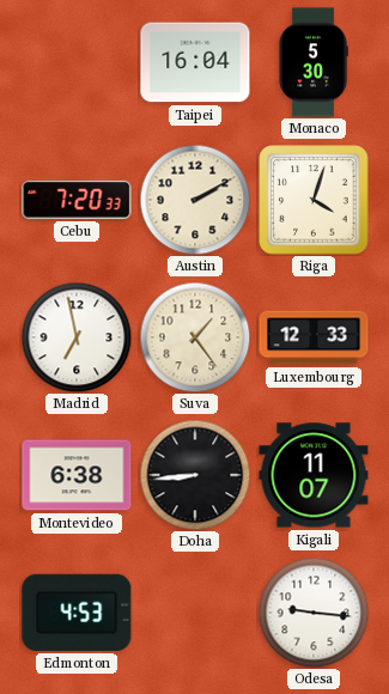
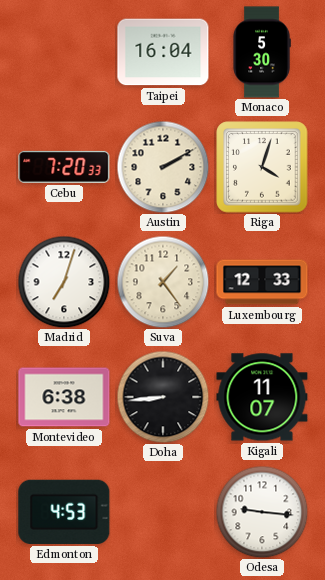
Madrid: 6:58 -> 7:03 (64, 282)
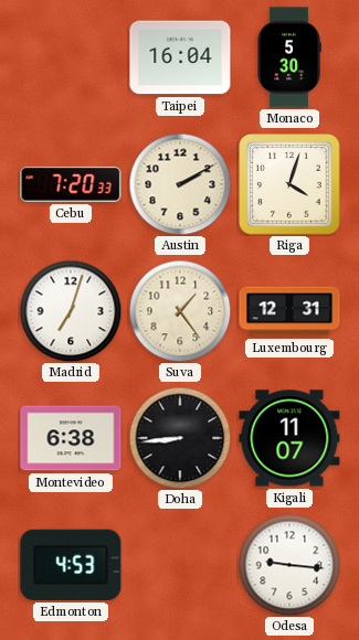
Luxembourg: 12:33 -> 12:31 (289, 311)
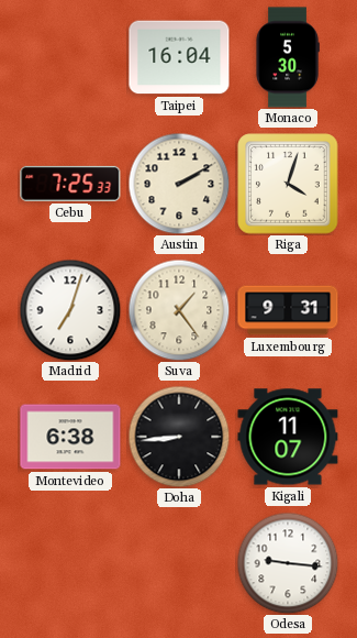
Cebu: 7:20 -> 7:25 (70, 184)
Luxembourg: 12:31 -> 9:31 (288, 310)
Edmonton: 4:53 -> none (71, 565)
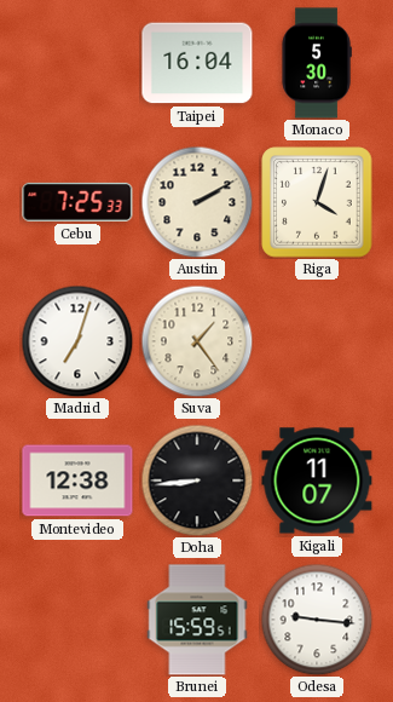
Luxembourg: 9:31 -> none (288, 310)
Montevideo: 6:38 -> 12:38 (77, 481)
Brunei: none -> 15:59 (197, 620)
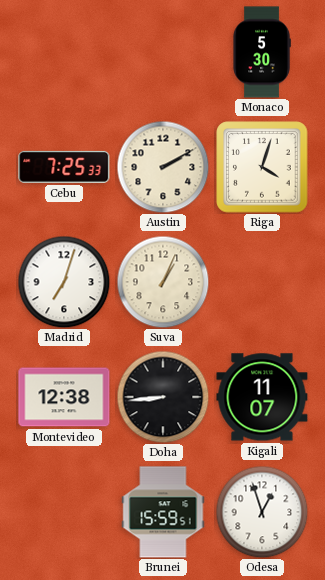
Taipei: 16:04 -> none (197, 63)
Suva: 1:24 -> 1:04 (163, 282)
Odesa: 9:16 -> 12:57 (262, 512)
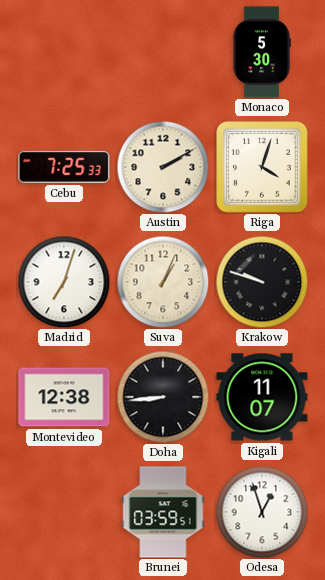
Krakow: none -> 9:48 (262, 282)
Brunei: 15:59 -> 03:59 (163, 512)
